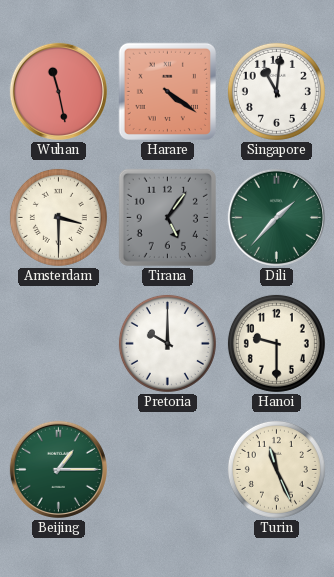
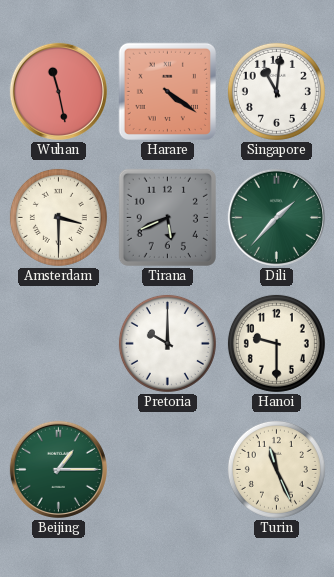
Tirana: 5:06 -> 5:41 (167, 217)
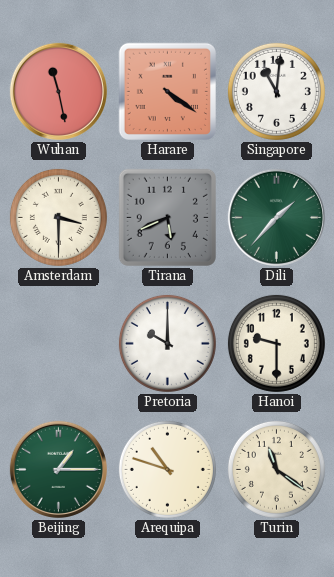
Arequipa: none -> 10:48 (167, 469)
Turin: 11:26 -> 11:21 (276, 469)
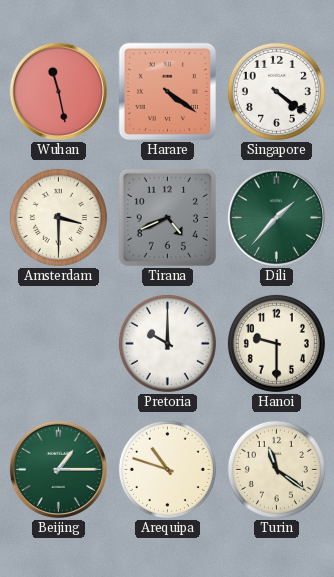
Singapore: 11:01 -> 4:21 (276, 91)
Tirana: 5:41 -> 4:41 (167, 217)
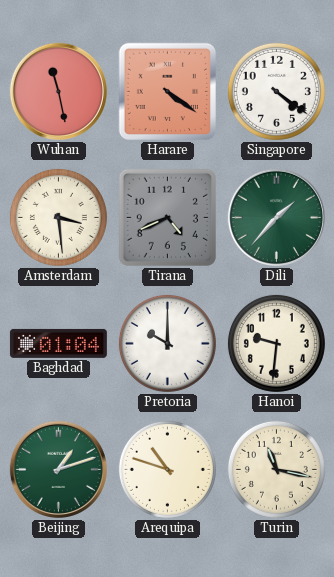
Amsterdam: 3:30 -> 3:29 (58, 217)
Baghdad: none -> 01:04 (58, 343)
Hanoi: 9:30 -> 9:31 (276, 343)
Beijing: 1:15 -> 1:12 (58, 469)
Turin: 11:21 -> 11:17 (276, 469)
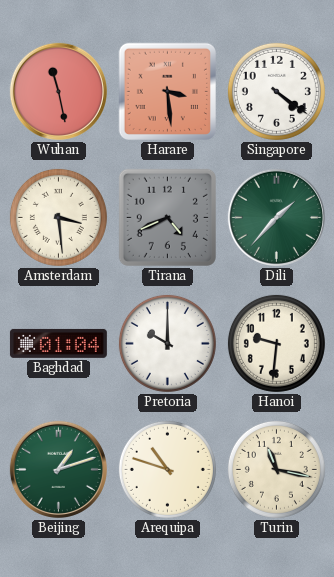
Harare: 4:21 -> 3:29 (167, 91)
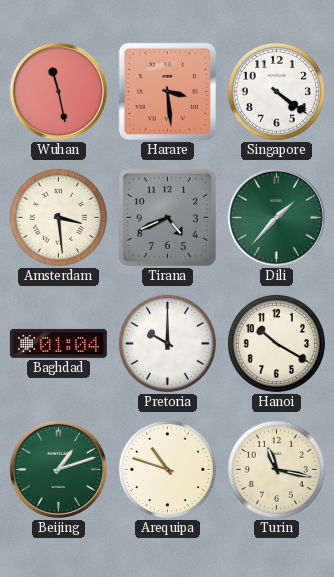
Hanoi: 9:31 -> 10:20 (276, 343)
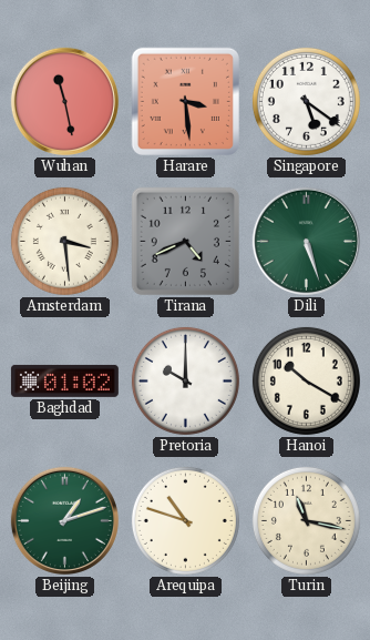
Singapore: 4:21 -> 5:21 (306, 101)
Dili: 1:37 -> 5:27 (306, 241)
Baghdad: 01:04 -> 01:02 (64, 380)
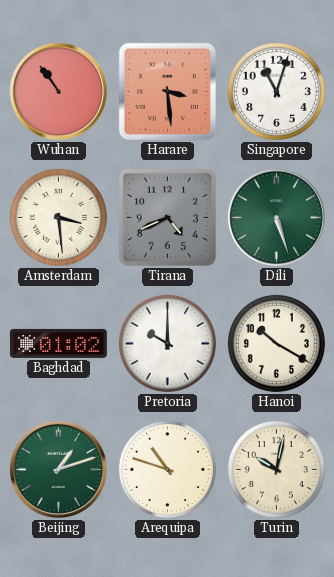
Wuhan: 11:28 -> 10:54 (58, 91)
Singapore: 5:21 -> 11:03 (276, 91)
Turin: 11:17 -> 10:02 (276, 469)
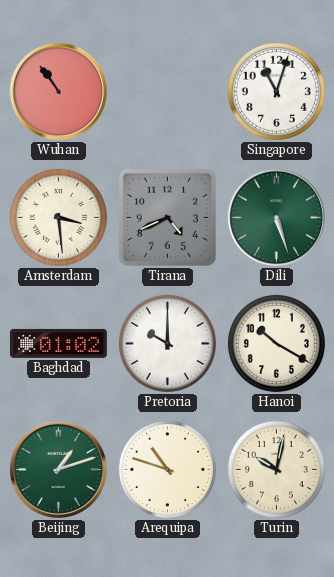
Harare: 3:29 -> none (167, 91)
